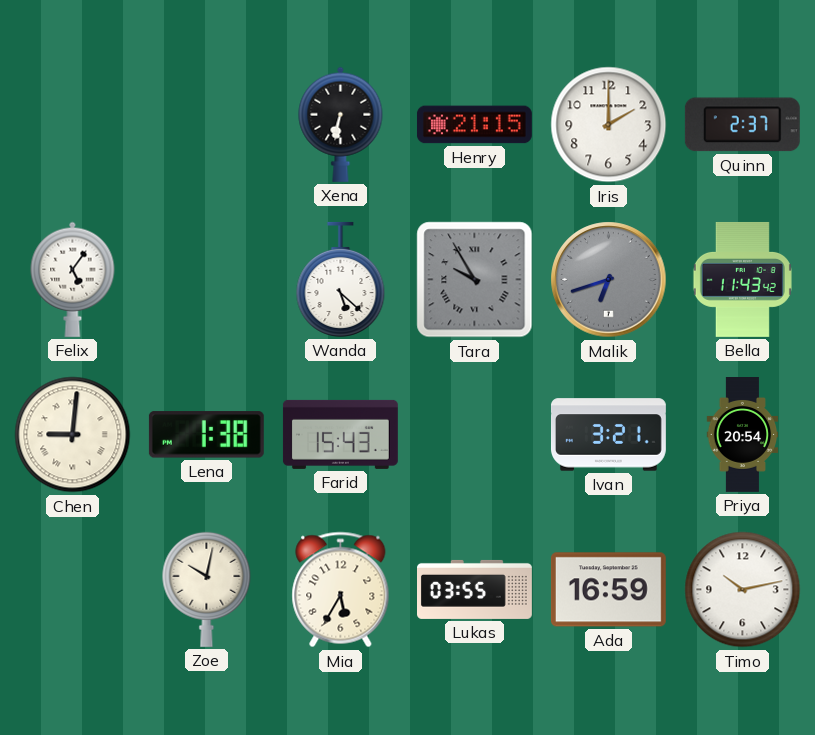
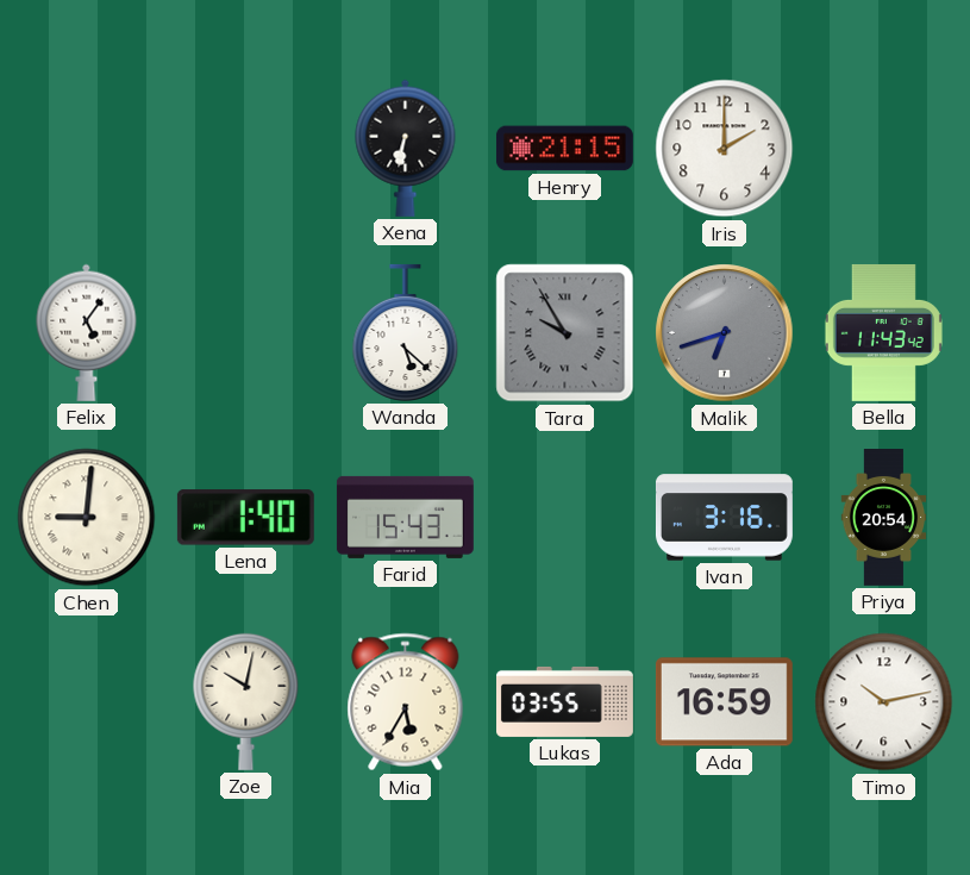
Quinn: 2:37 -> none (742, 125)
Lena: 1:38 -> 1:40 (245, 518)
Ivan: 3:21 -> 3:16 (724, 518)
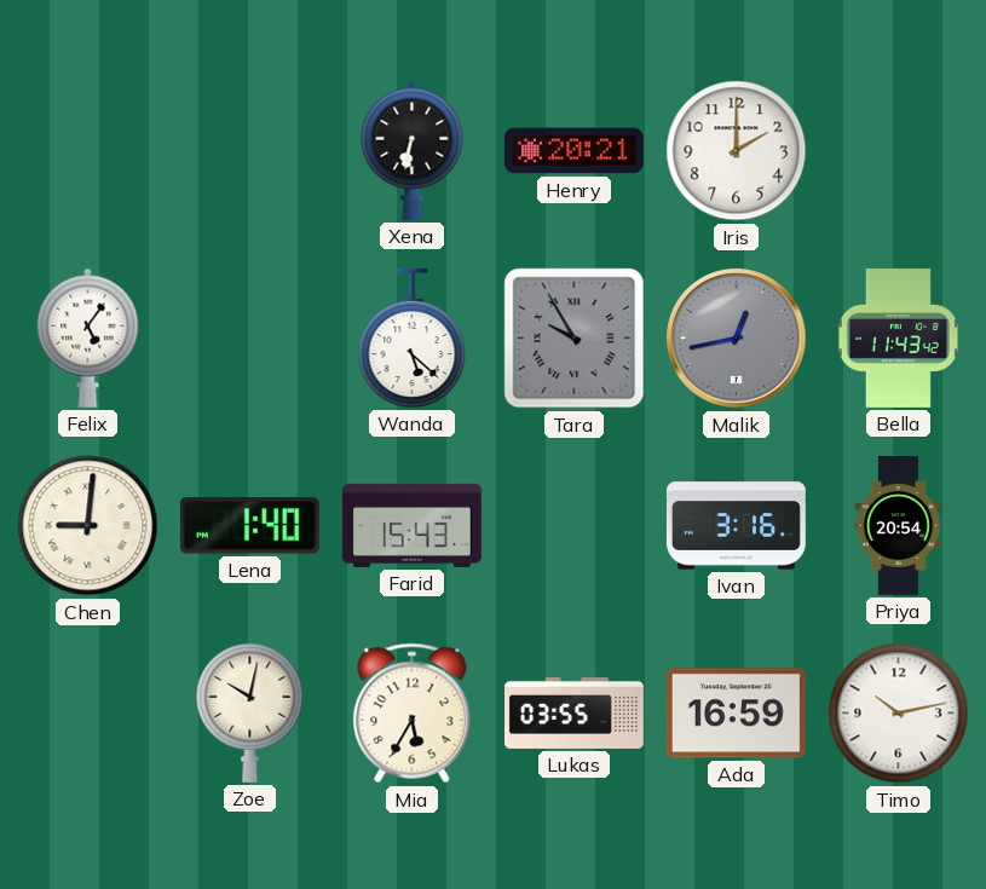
Henry: 21:15 -> 20:21 (573, 151)
Malik: 6:42 -> 12:43 (737, 339)
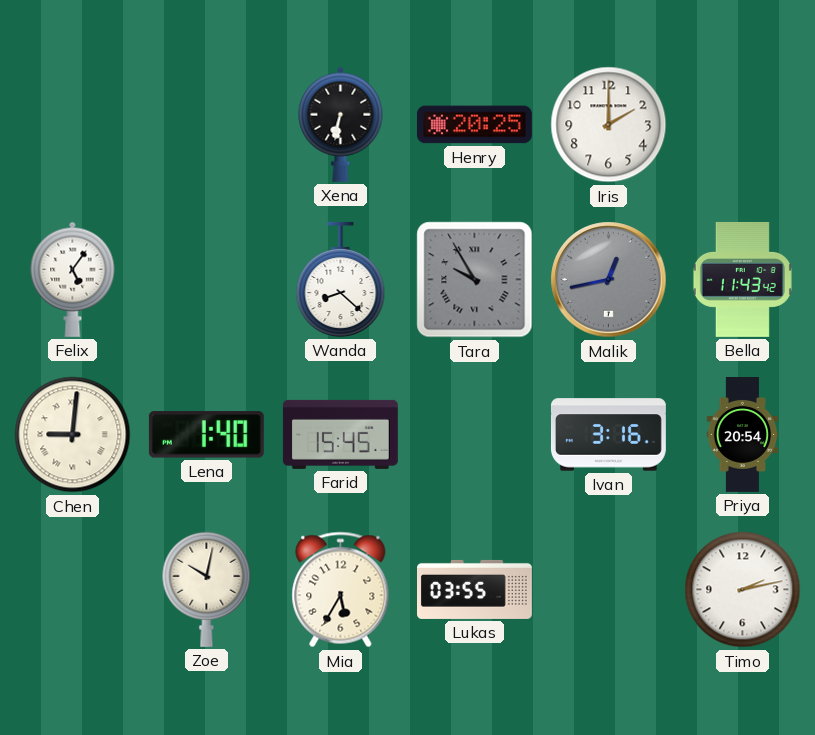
Henry: 20:21 -> 20:25 (474, 125)
Wanda: 5:22 -> 8:22 (341, 279)
Farid: 15:43 -> 15:45 (340, 434)
Ada: 16:59 -> none (736, 714)
Timo: 10:13 -> 2:13 (743, 590)
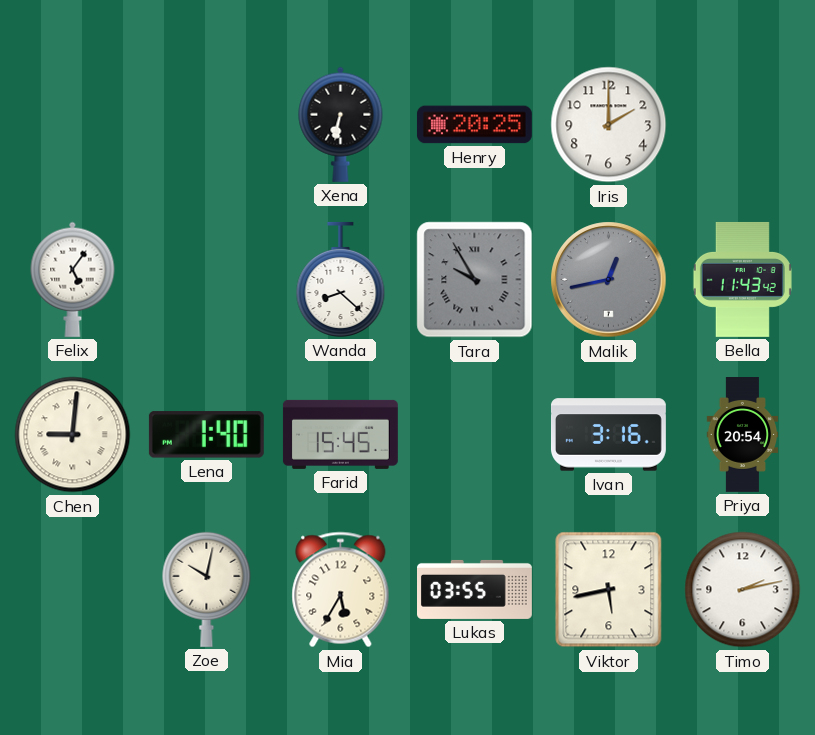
Viktor: none -> 5:43 (609, 590)
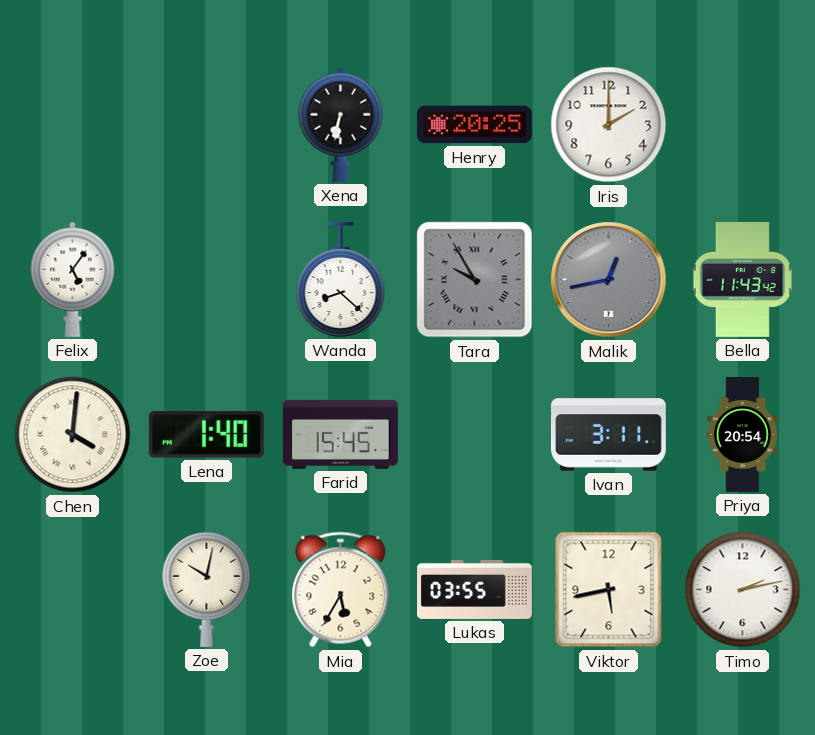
Chen: 9:01 -> 4:01 (73, 435)
Ivan: 3:16 -> 3:11 (608, 435)
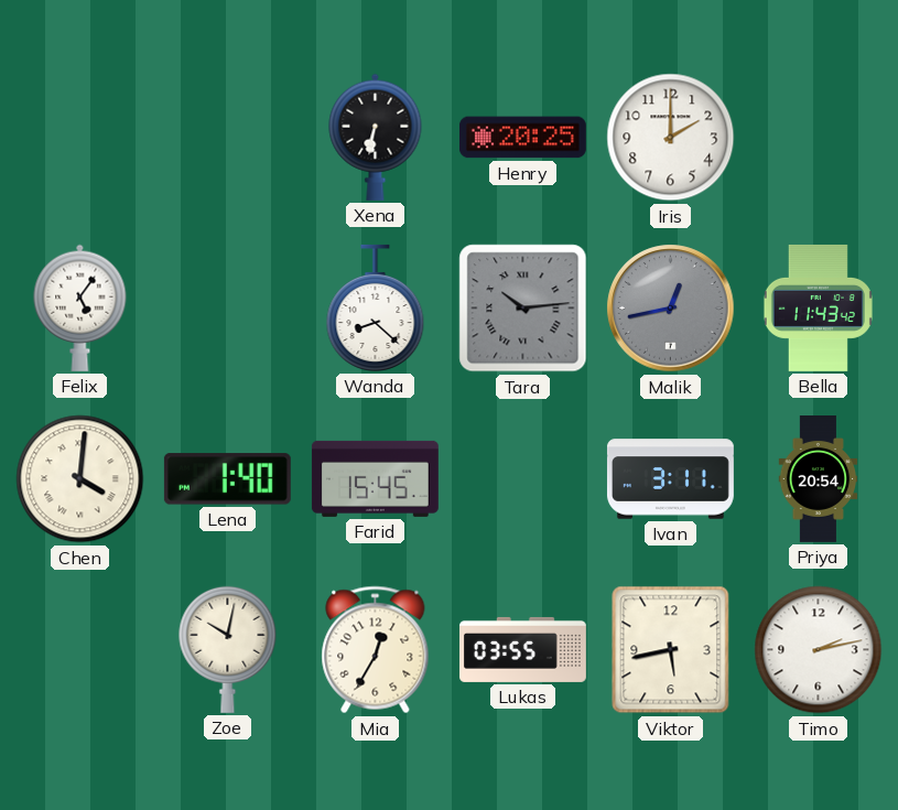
Tara: 9:55 -> 10:14 (523, 309)
Mia: 5:35 -> 12:35 (376, 650)
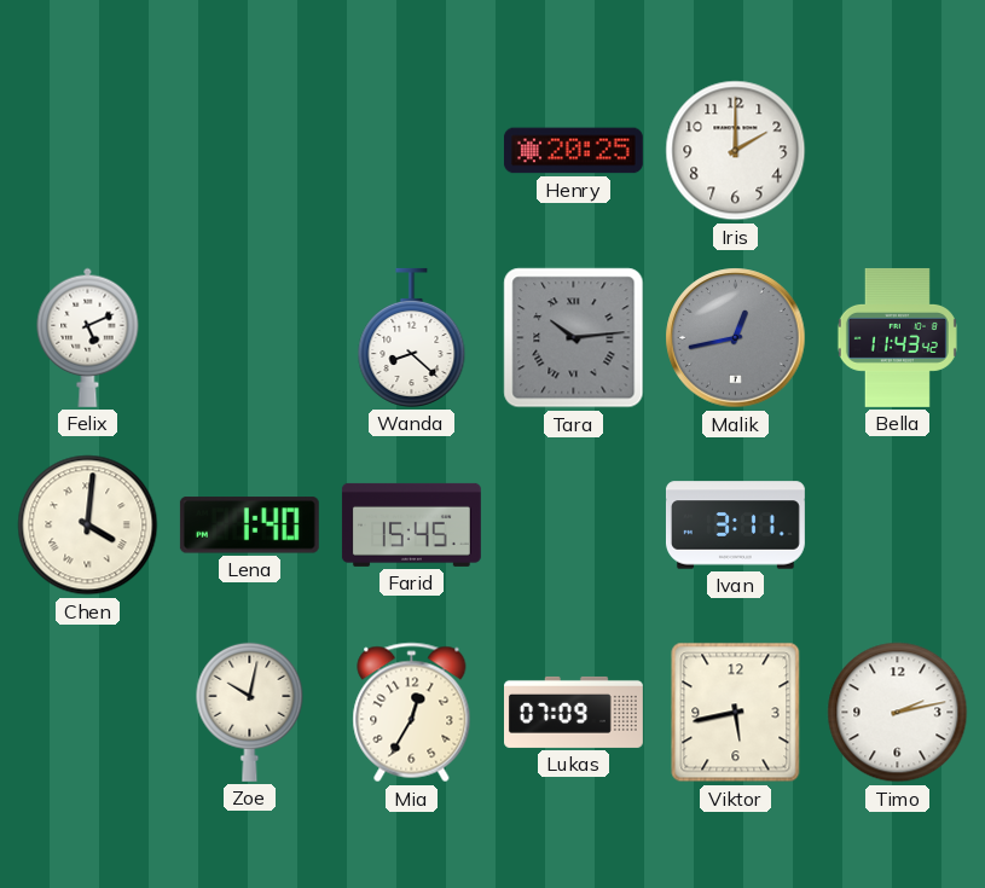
Xena: 6:32 -> none (376, 137)
Felix: 5:06 -> 5:11 (88, 337)
Priya: 20:54 -> none (819, 479)
Lukas: 03:55 -> 07:09 (574, 712)
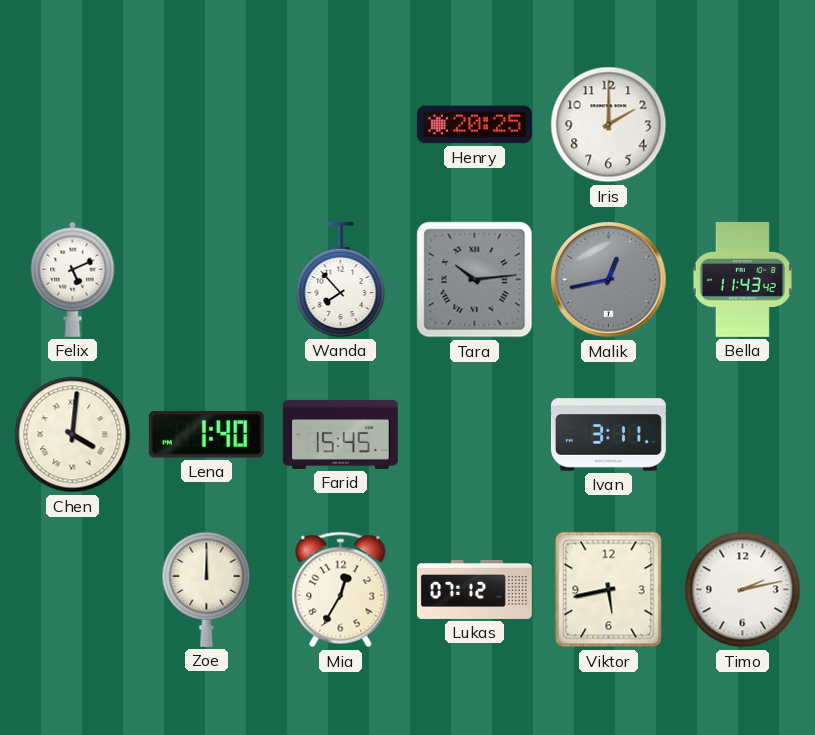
Wanda: 8:22 -> 7:53 (341, 279)
Zoe: 10:02 -> 12:00 (207, 589)
Lukas: 07:09 -> 07:12 (475, 589)
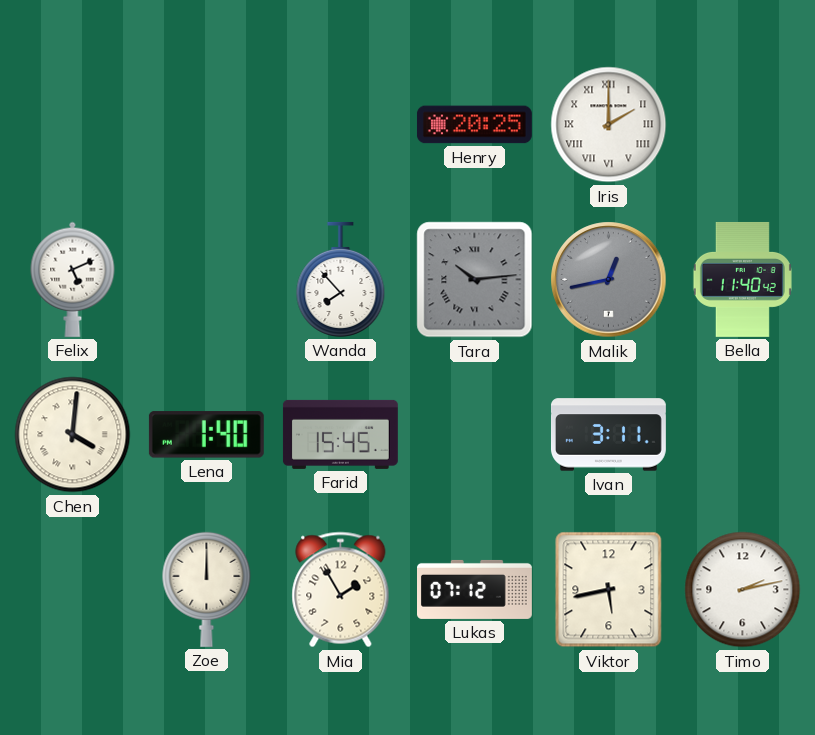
Iris numerals: Arabic -> Roman (609, 125)
Bella: 11:43 -> 11:40 (742, 279)
Mia: 12:35 -> 1:55 (341, 590)
